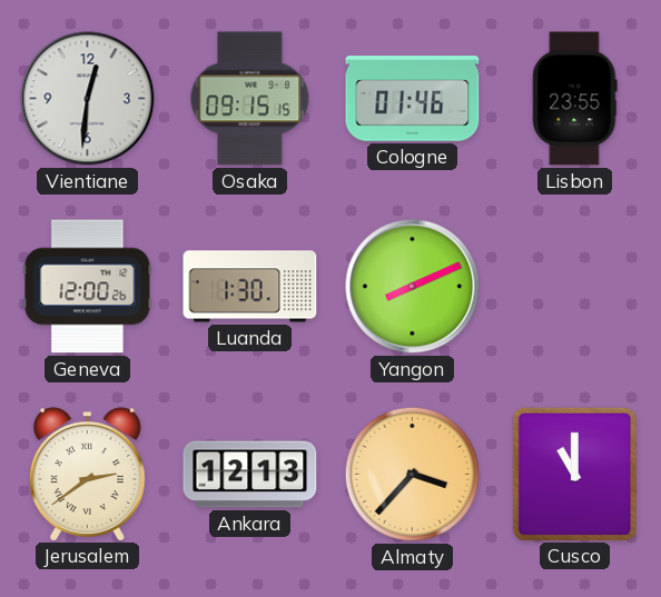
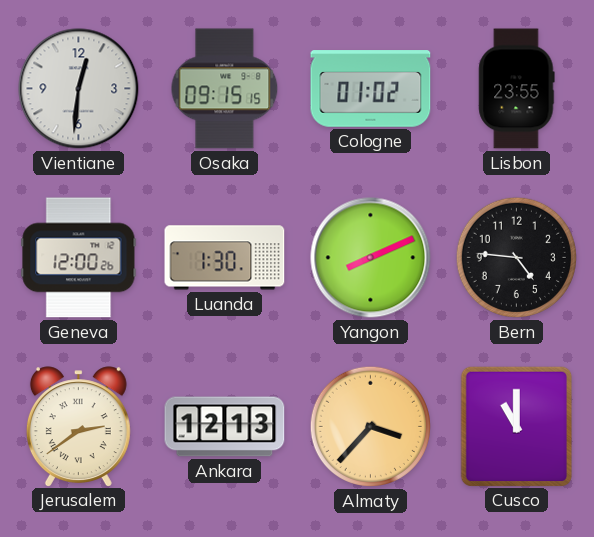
Cologne: 01:46 -> 01:02 (371, 89)
Bern: none -> 4:46 (516, 257)
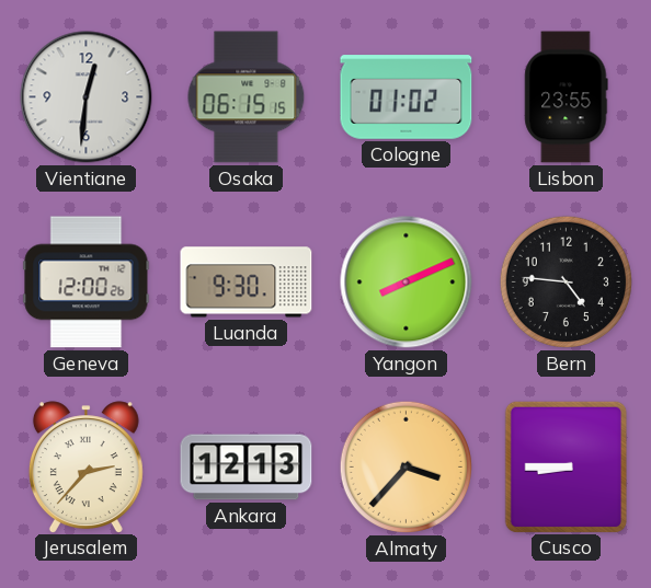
Osaka: 09:15 -> 06:15 (247, 97)
Luanda: 1:30 -> 9:30 (247, 283)
Jerusalem: 2:39 -> 2:37 (85, 466)
Cusco: 11:00 -> 8:45 (566, 466)
